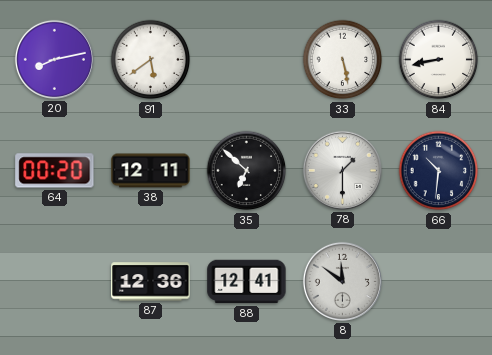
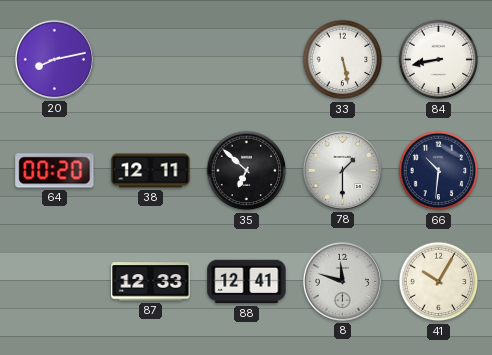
91: 5:39 -> none (151, 60)
87: 12:36 -> 12:33 (151, 282)
8: 11:51 -> 11:48 (342, 281)
41: none -> 10:05 (439, 282)
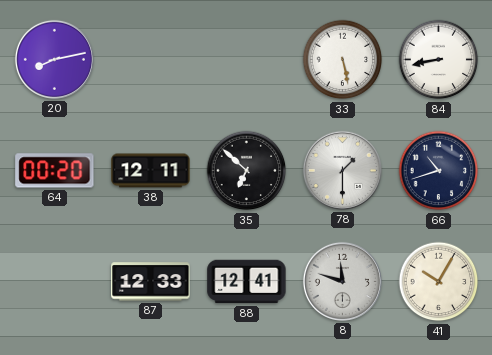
66: 10:31 -> 10:42 (439, 171)
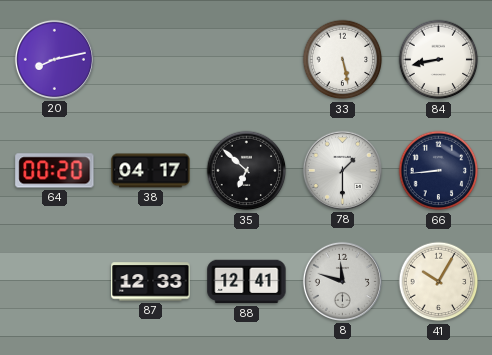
38: 12:11 -> 04:17 (151, 171)
66: 10:42 -> 8:44 (439, 171)
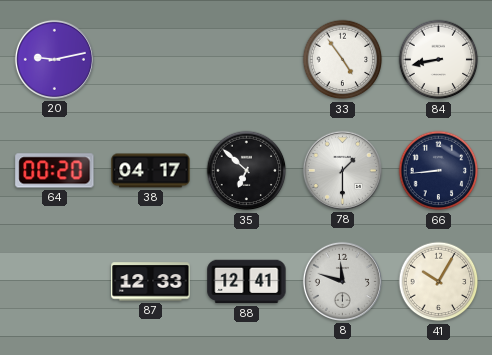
20: 8:13 -> 9:13 (54, 59)
33: 5:28 -> 4:54 (343, 60)
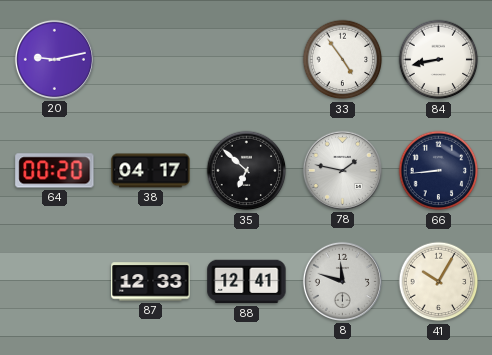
78: 1:30 -> 1:47 (342, 170)
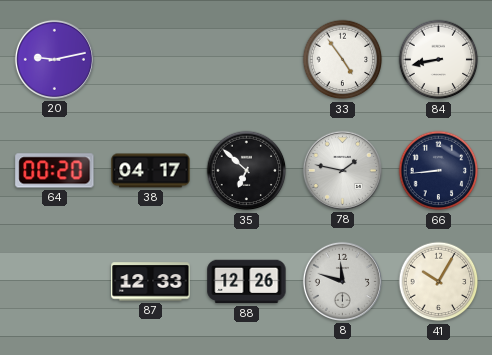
88: 12:41 -> 12:26 (247, 282)
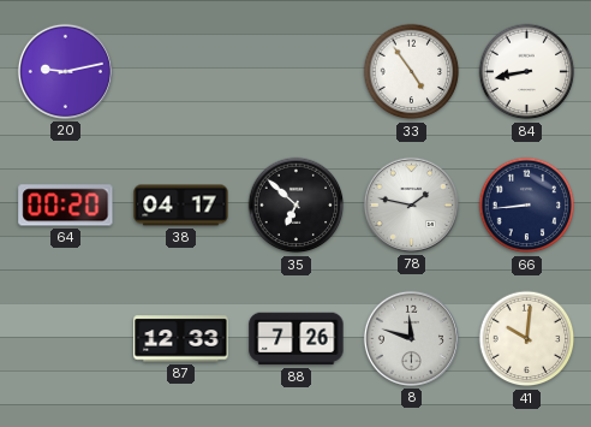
88: 12:26 -> 7:26 (297, 339)
41: 10:05 -> 10:01 (527, 339)
